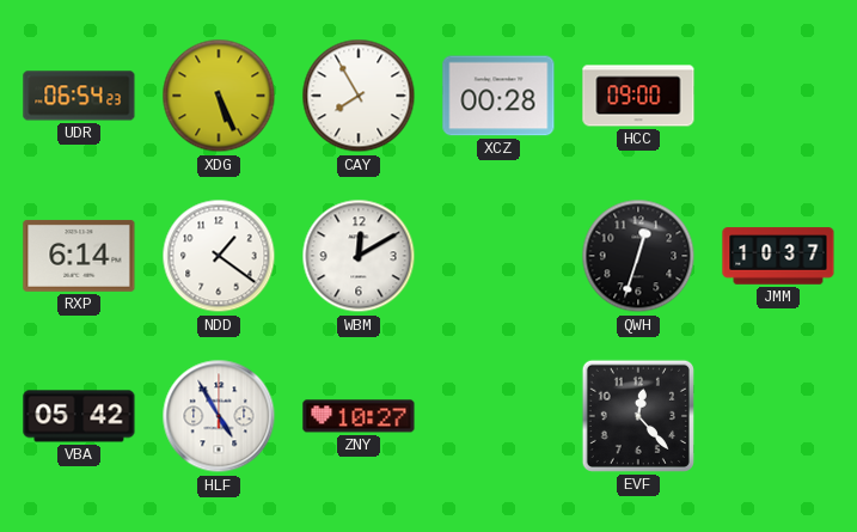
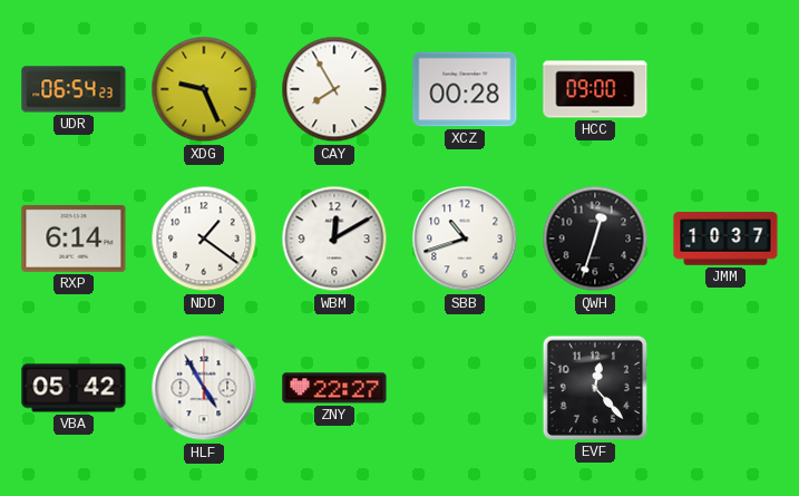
XDG: 5:26 -> 9:26 (204, 89)
SBB: none -> 10:42 (465, 239)
ZNY: 10:27 -> 22:27 (334, 388)
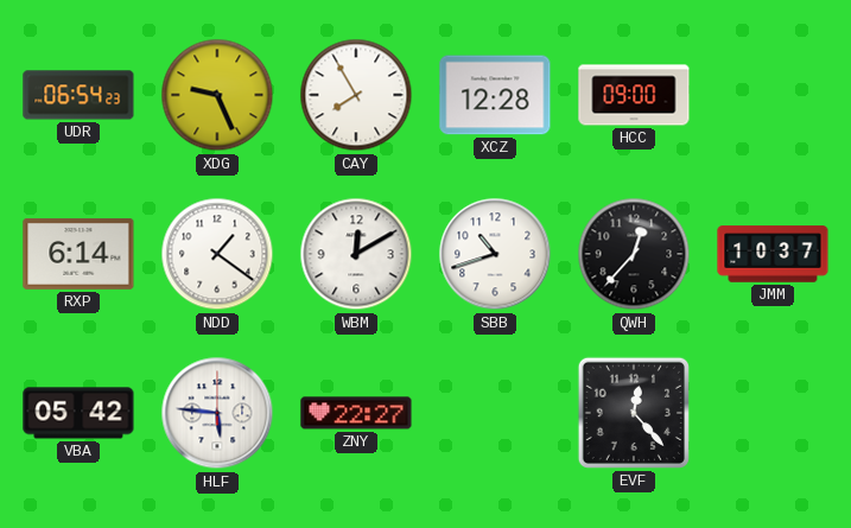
XCZ: 00:28 -> 12:28 (495, 95)
QWH: 12:33 -> 12:37 (634, 254)
HLF: 4:55 -> 5:46 (217, 413)
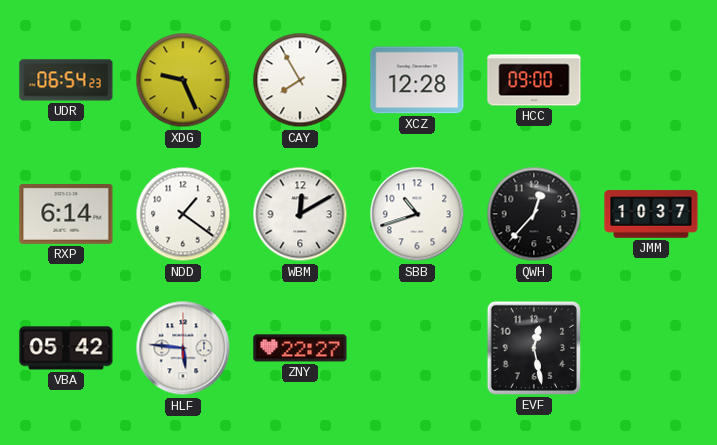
EVF: 12:23 -> 12:28 (534, 348)
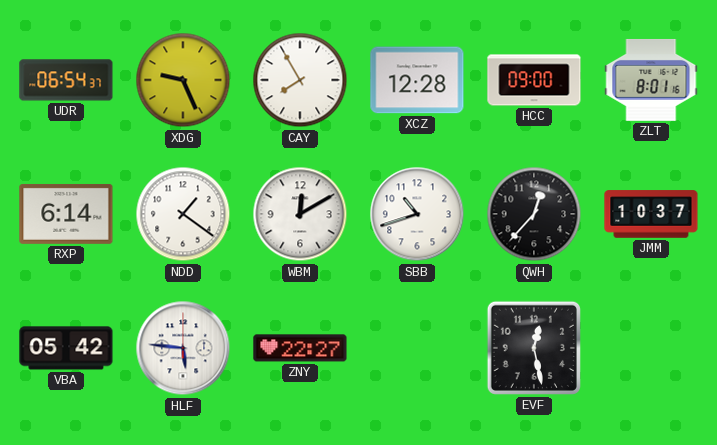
UDR: 06:54:23 -> 06:54:37 (66, 80)
ZLT: none -> 8:01 (651, 80)
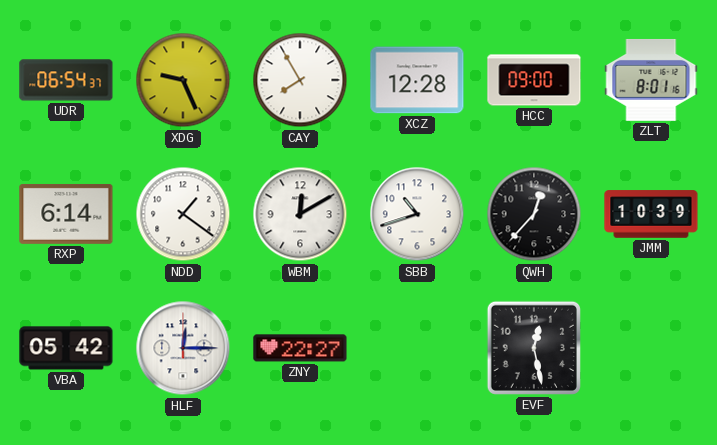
JMM: 10:37 -> 10:39 (651, 214)
HLF: 5:46 -> 12:15 (183, 348)
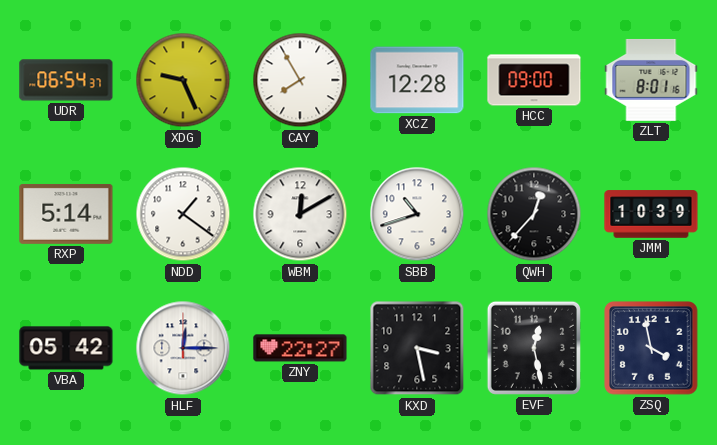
RXP: 6:14 -> 5:14 (66, 214)
KXD: none -> 3:28 (417, 348)
ZSQ: none -> 3:58 (651, 348)
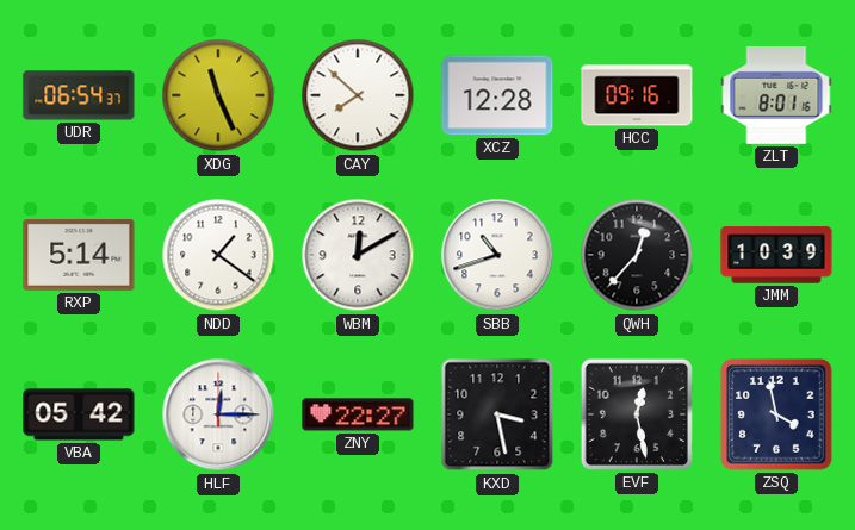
XDG: 9:26 -> 11:26 (218, 95)
CAY: 7:55 -> 7:52 (358, 95)
HCC: 09:00 -> 09:16 (637, 95)
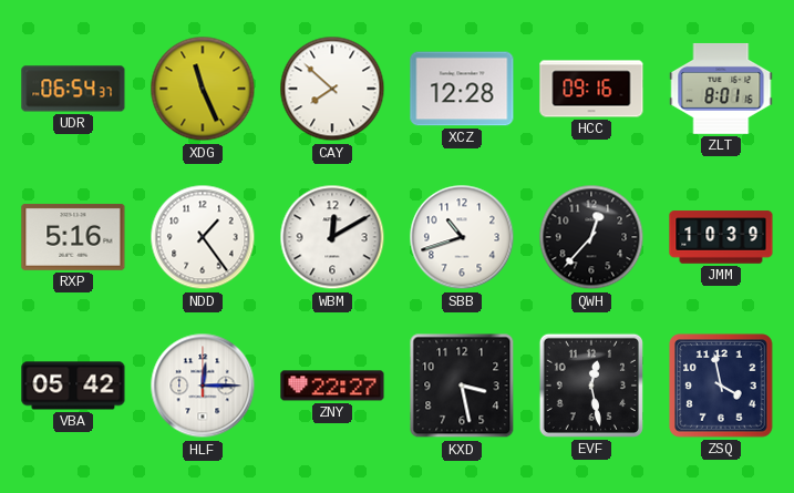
RXP: 5:14 -> 5:16 (73, 237)
NDD: 1:21 -> 1:24 (203, 237)
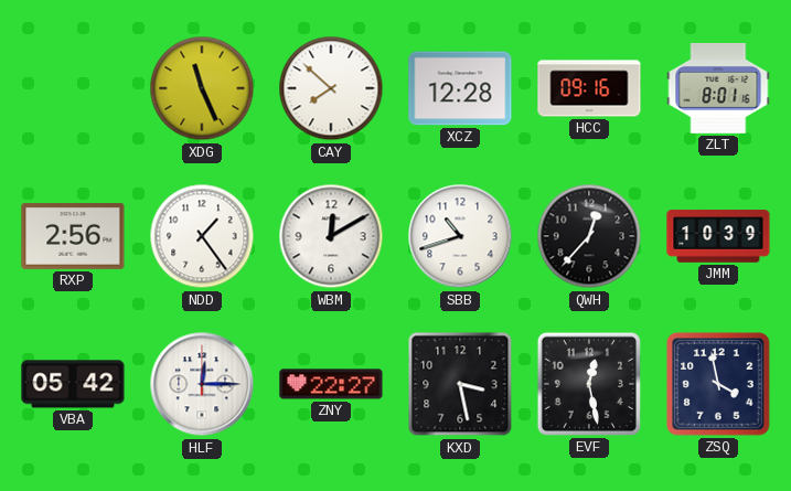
UDR: 06:54 -> none (73, 89)
RXP: 5:16 -> 2:56 (73, 236)
